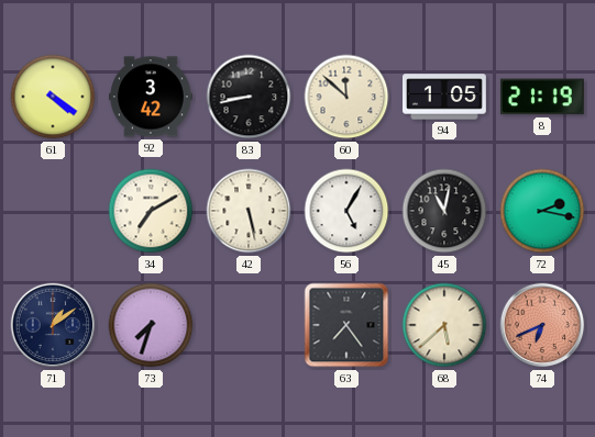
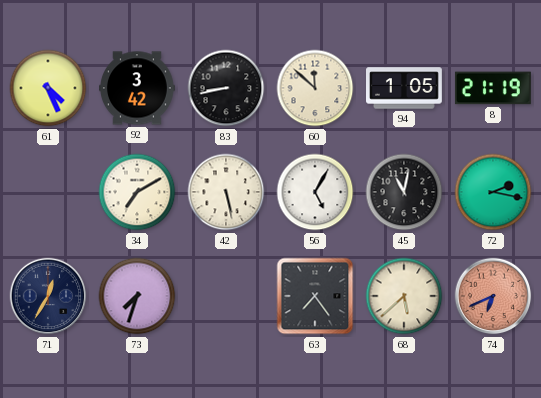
61: 4:21 -> 4:26 (48, 88)
71: 1:09 -> 12:35 (48, 296)
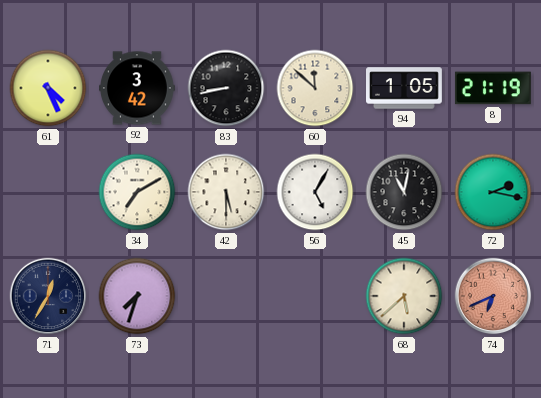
42: 5:28 -> 5:30 (226, 192)
63: 7:24 -> none (315, 296)
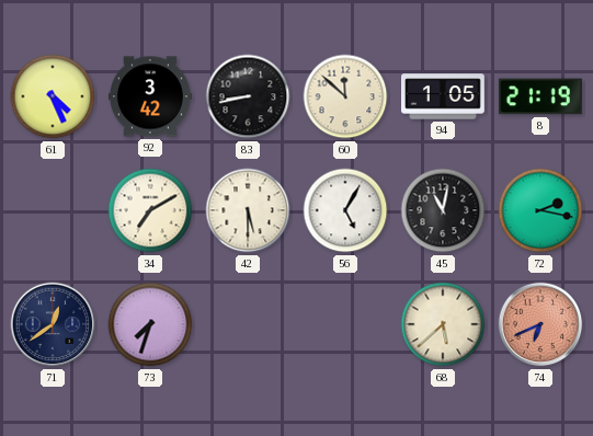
71: 12:35 -> 12:39 (53, 324)
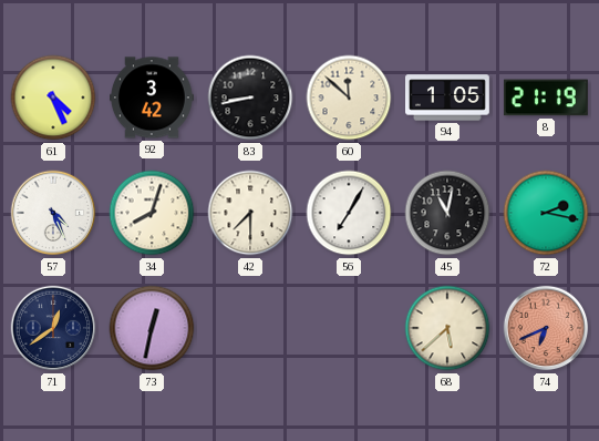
57: none -> 4:26 (53, 213)
34: 7:10 -> 8:03 (152, 213)
42: 5:30 -> 7:30 (250, 213)
56: 5:05 -> 7:05 (349, 213)
73: 7:33 -> 12:32 (152, 328)
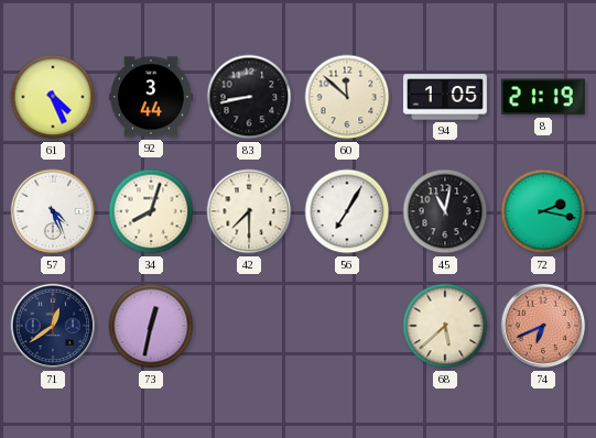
92: 3:42 -> 3:44 (152, 97)
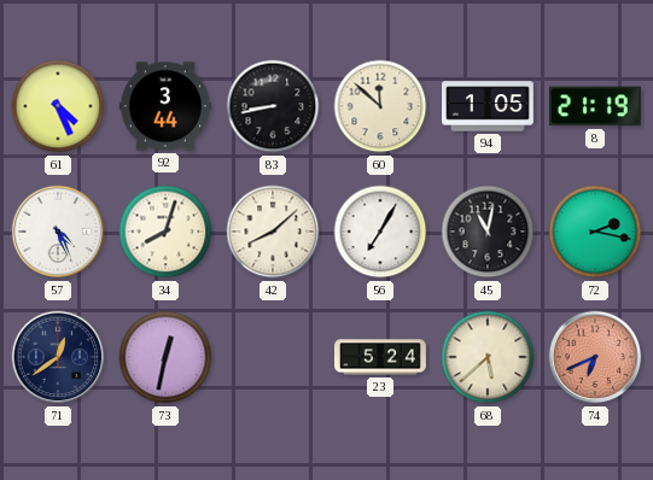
42: 7:30 -> 8:08 (273, 232)
23: none -> 5:24 (381, 357)
